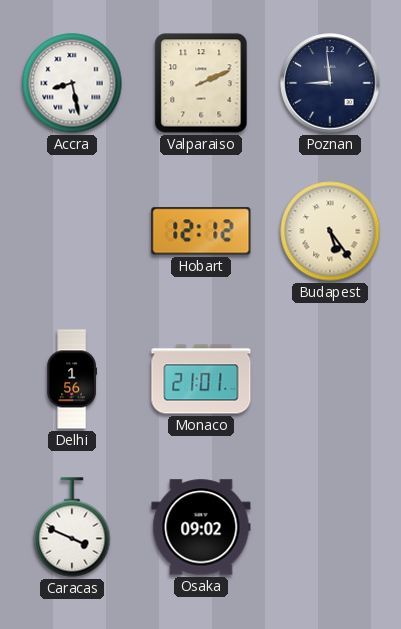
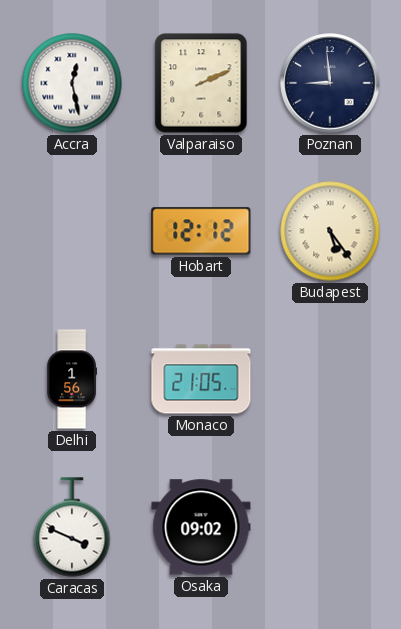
Accra: 8:28 -> 12:28 (72, 83)
Monaco: 21:01 -> 21:05 (201, 379)
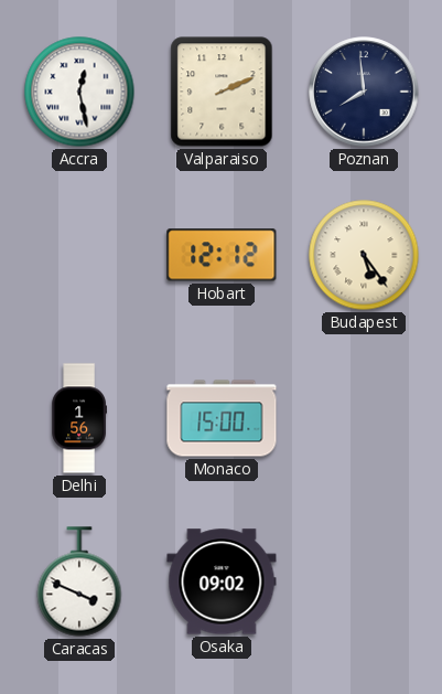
Poznan: 8:59 -> 7:59 (364, 92)
Monaco: 21:05 -> 15:00 (222, 418)
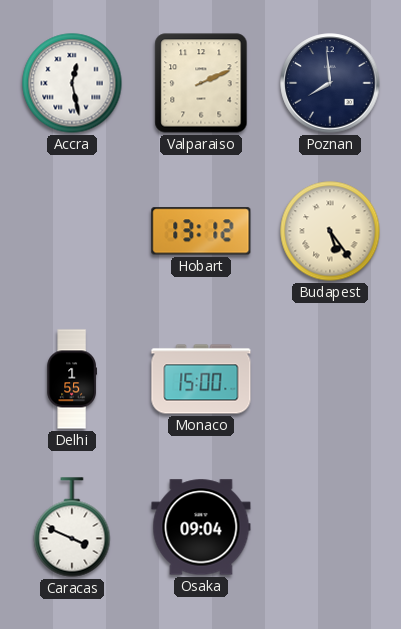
Hobart: 12:12 -> 13:12 (201, 231)
Delhi: 1:56 -> 1:55 (71, 379)
Osaka: 09:02 -> 09:04 (201, 527)
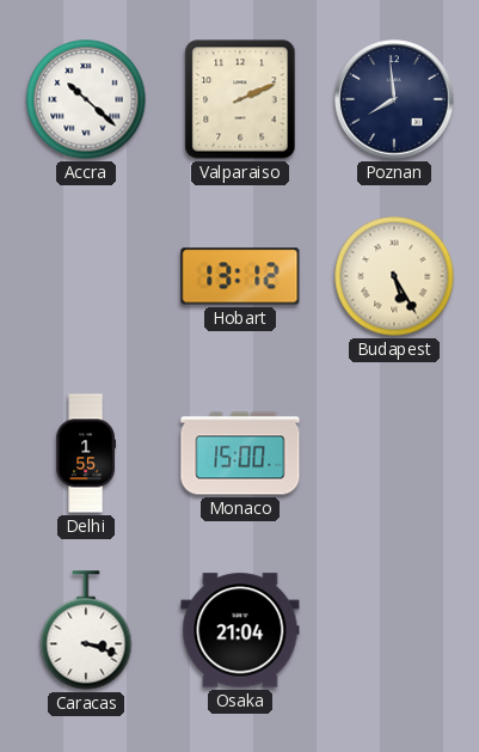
Accra: 12:28 -> 10:22 (86, 99)
Budapest: 5:24 -> 5:25 (394, 276)
Caracas: 3:49 -> 3:18 (86, 630)
Osaka: 09:04 -> 21:04 (240, 630)
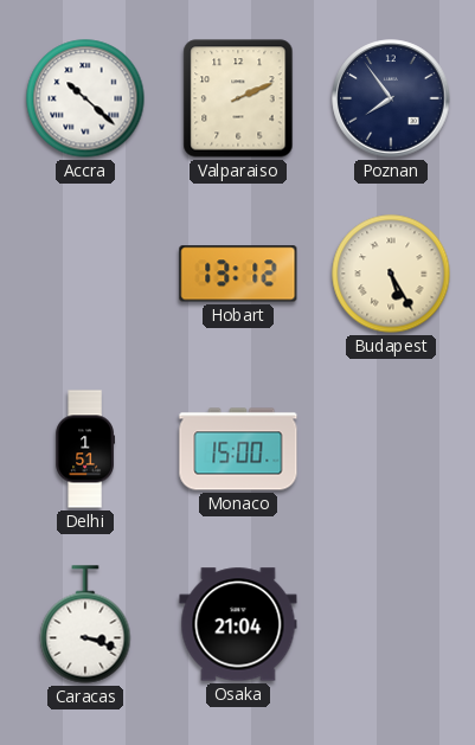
Poznan: 7:59 -> 7:54 (391, 98)
Delhi: 1:55 -> 1:51 (84, 449)
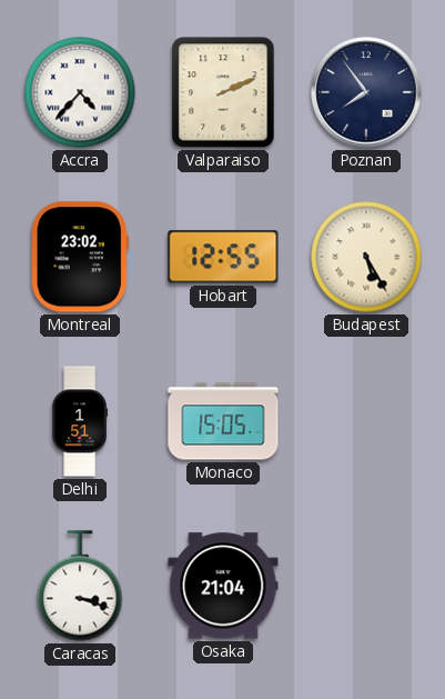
Accra: 10:22 -> 4:37 (80, 92)
Montreal: none -> 23:02 (80, 257)
Hobart: 13:12 -> 12:55 (223, 257)
Monaco: 15:00 -> 15:05 (223, 421)
